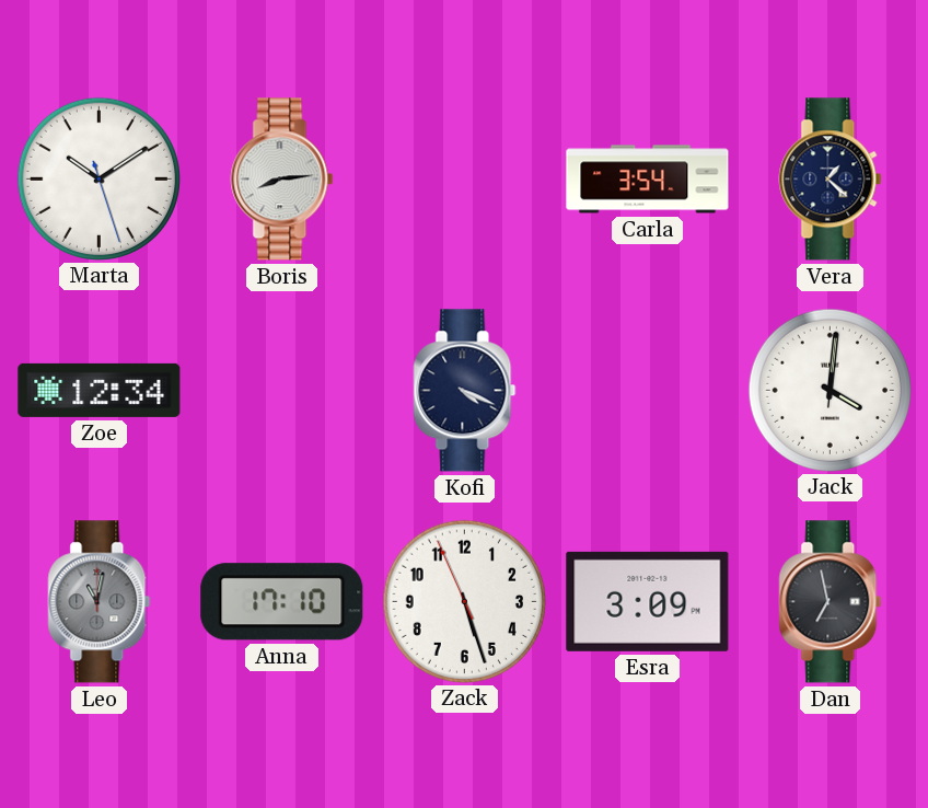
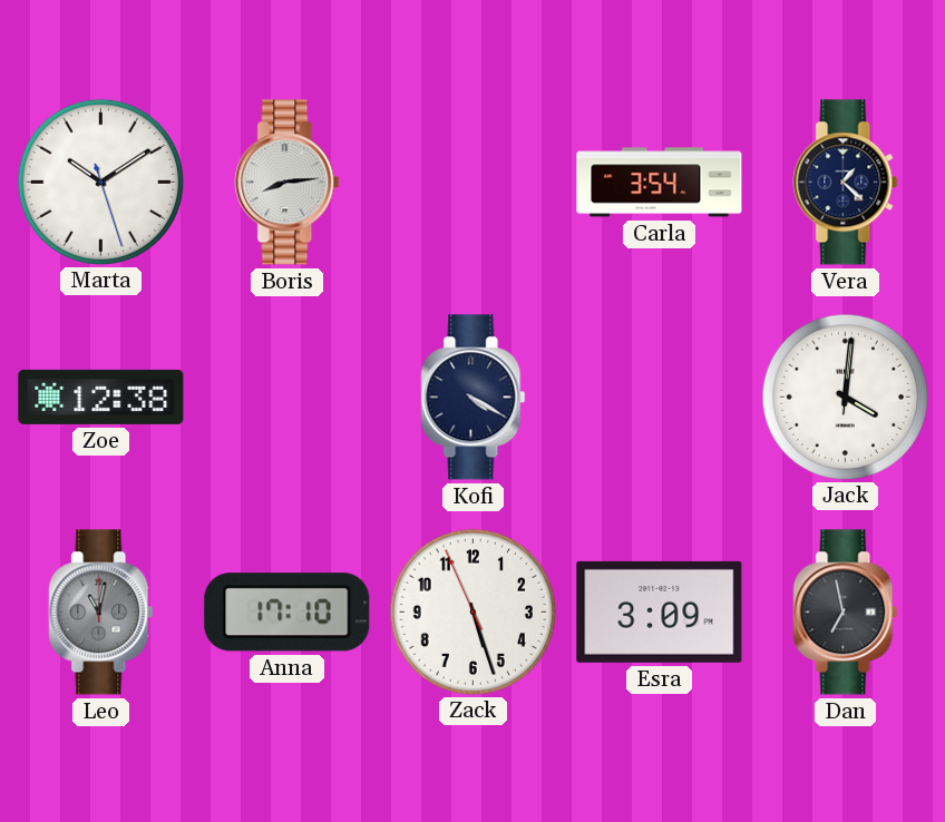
Zoe: 12:34 -> 12:38 (101, 397)
Kofi: 4:19 -> 4:20 (474, 398)
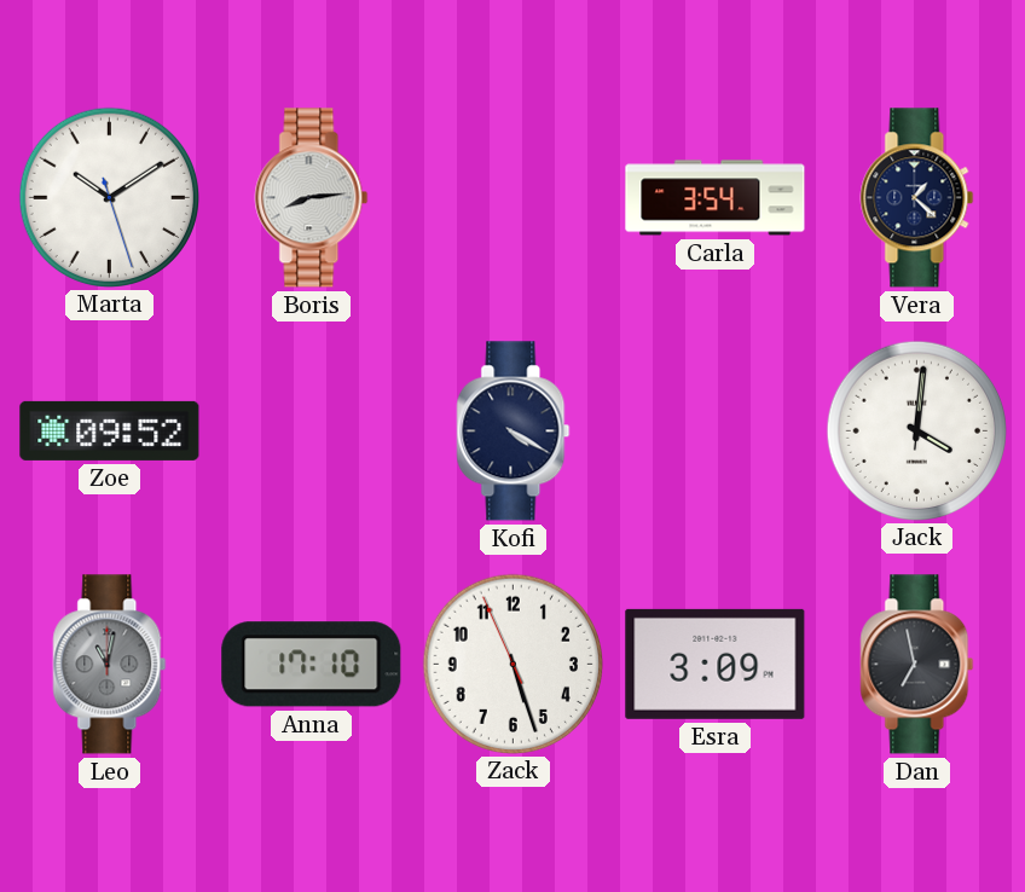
Zoe: 12:38 -> 09:52 (110, 430)
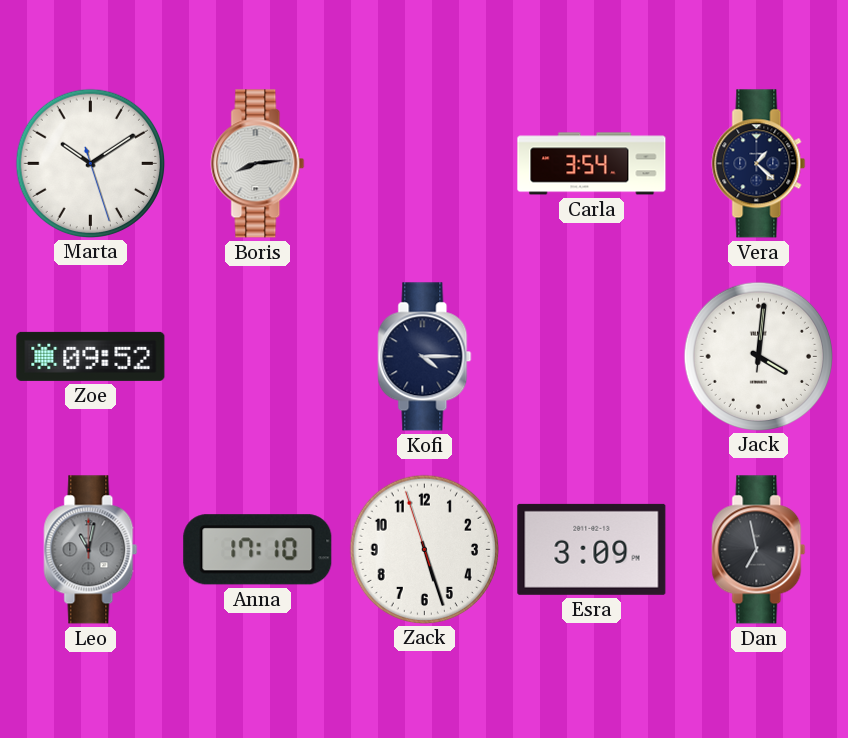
Kofi: 4:20 -> 4:15 (425, 357)
Zack: 5:26:56 -> 5:26:57 (424, 549)
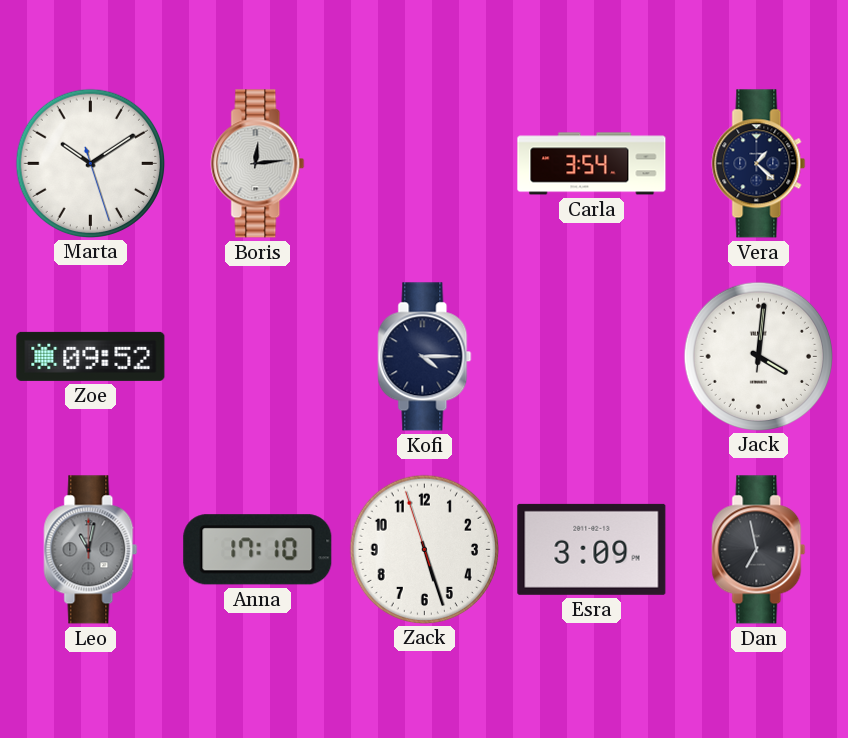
Boris: 8:14 -> 12:14 (258, 164)
